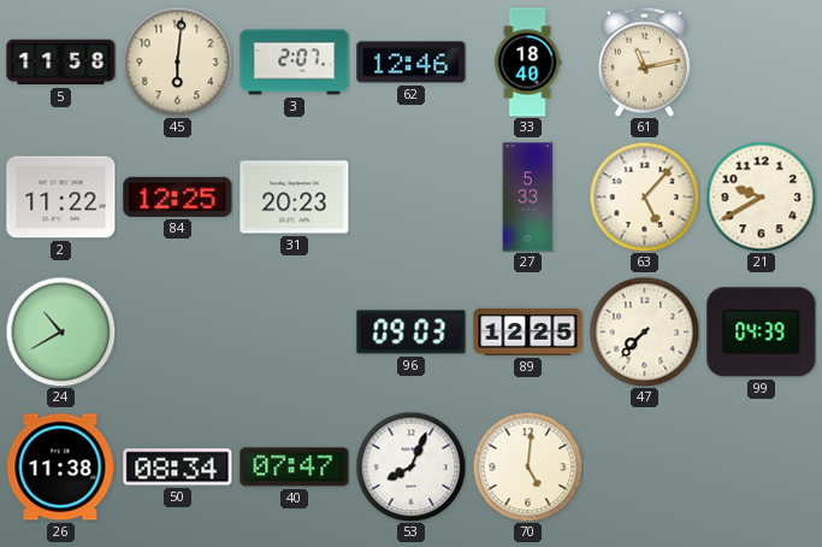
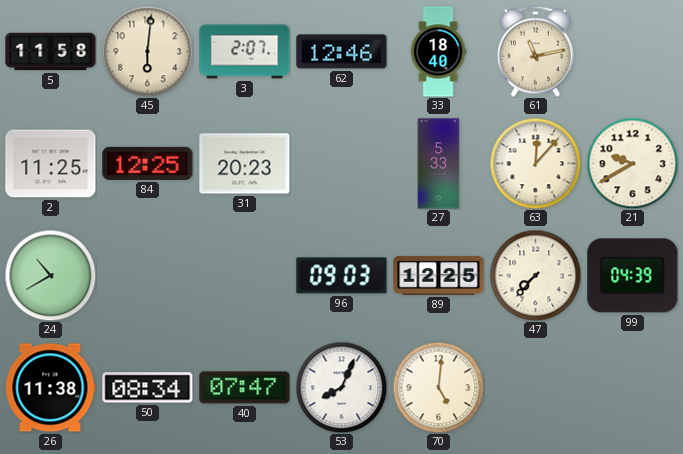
2: 11:22 -> 11:25 (51, 164)
63: 5:07 -> 12:07 (535, 163)
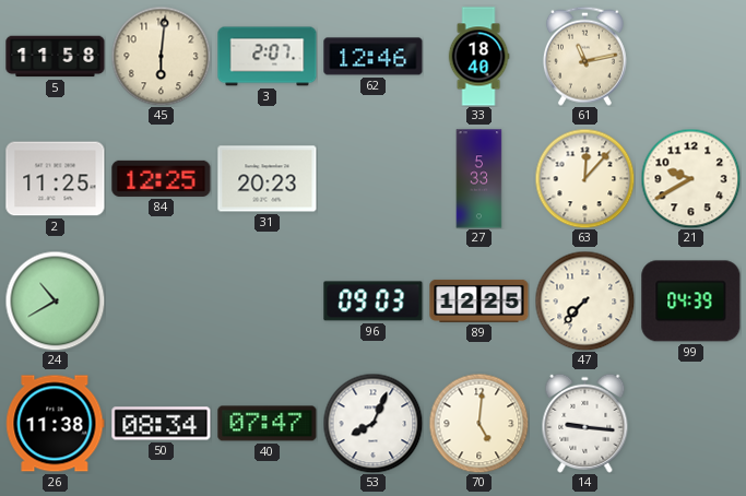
14: none -> 9:16 (585, 423)
